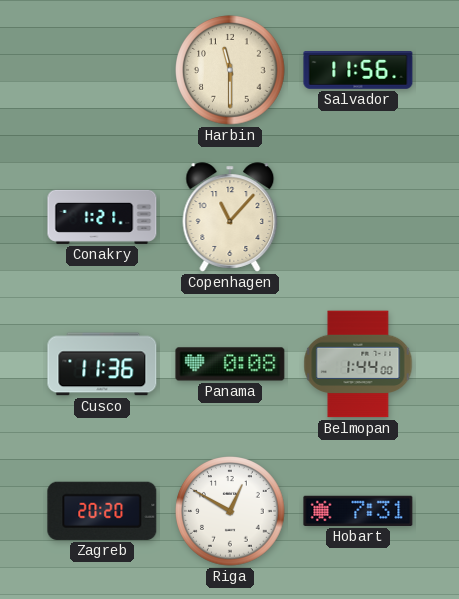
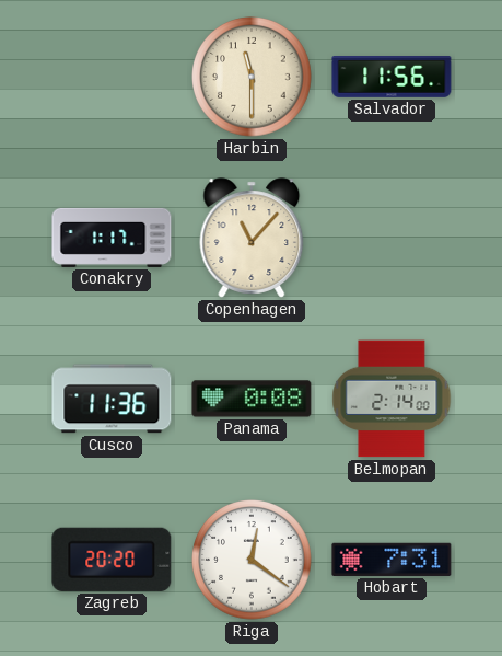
Conakry: 1:21 -> 1:17 (112, 238)
Belmopan: 1:44 -> 2:14 (392, 399)
Riga: 12:50 -> 12:21 (252, 560)
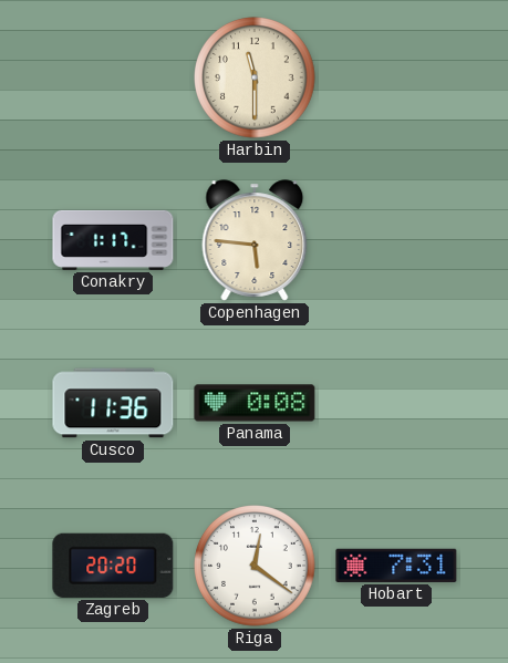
Salvador: 11:56 -> none (392, 78)
Copenhagen: 11:07 -> 5:46 (255, 240)
Belmopan: 2:14 -> none (392, 399)
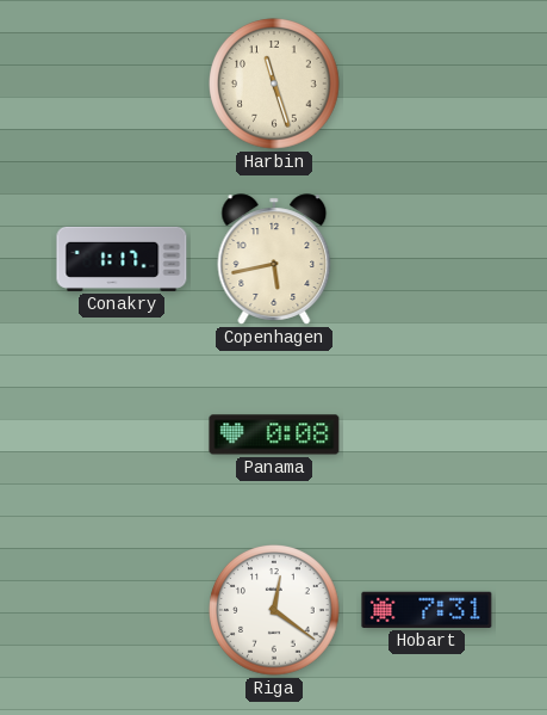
Harbin: 11:30 -> 11:27 (274, 84)
Copenhagen: 5:46 -> 5:43 (274, 259)
Cusco: 11:36 -> none (113, 403)
Zagreb: 20:20 -> none (113, 566)
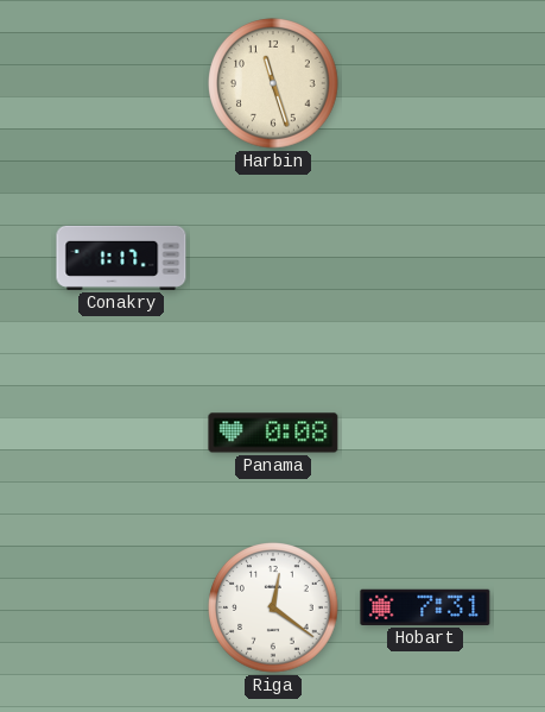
Copenhagen: 5:43 -> none (274, 259)
